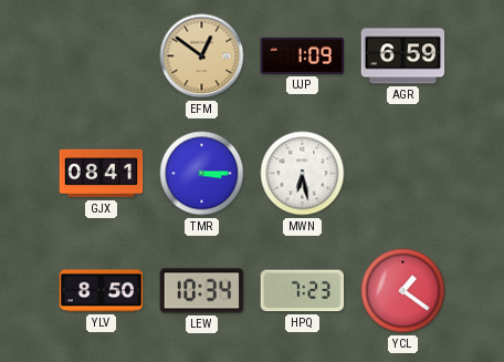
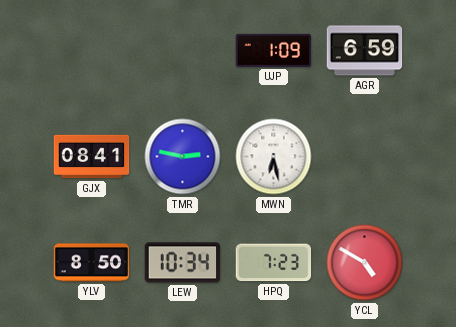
EFM: 12:51 -> none (202, 56)
TMR: 3:15 -> 2:47 (183, 157)
YCL: 1:21 -> 4:50 (365, 263)
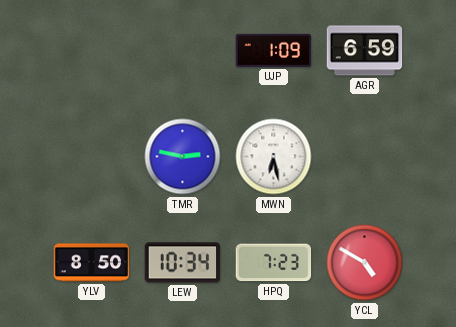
GJX: 08:41 -> none (92, 157)
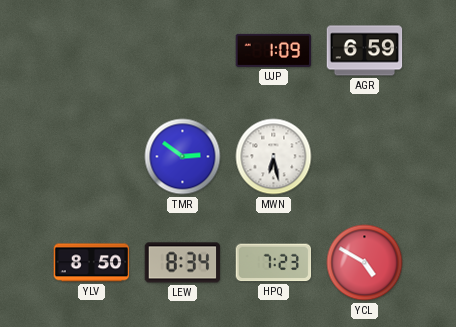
TMR: 2:47 -> 2:51 (183, 157)
LEW: 10:34 -> 8:34 (183, 263)
